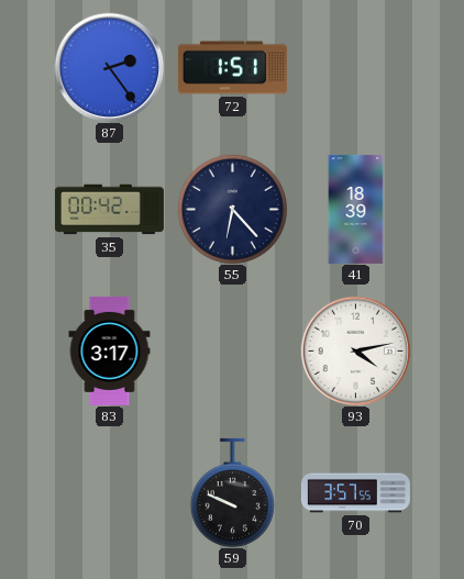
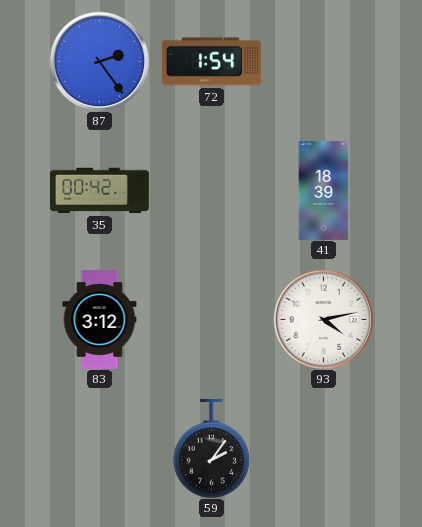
72: 1:51 -> 1:54 (211, 62)
55: 6:23 -> none (232, 209)
83: 3:17 -> 3:12 (100, 319)
59: 9:49 -> 2:06 (211, 448)
70: 3:57 -> none (355, 493)
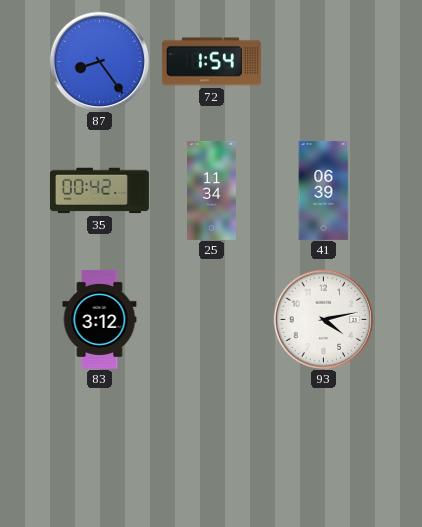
87: 2:24 -> 8:24 (99, 61)
25: none -> 11:34 (212, 190)
41: 18:39 -> 06:39 (324, 190)
59: 2:06 -> none (211, 448)
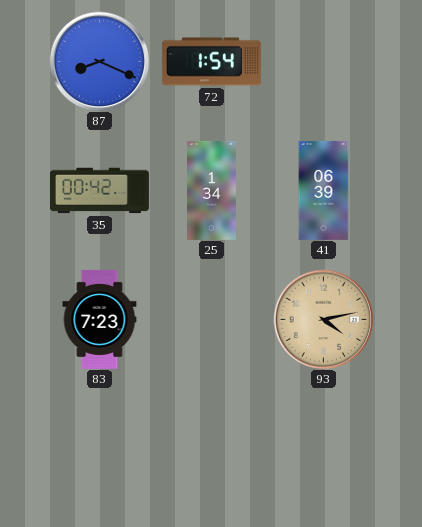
87: 8:24 -> 8:19 (99, 61)
25: 11:34 -> 1:34 (212, 190)
83: 3:12 -> 7:23 (100, 319)
93 dial: white -> champagne (323, 319)
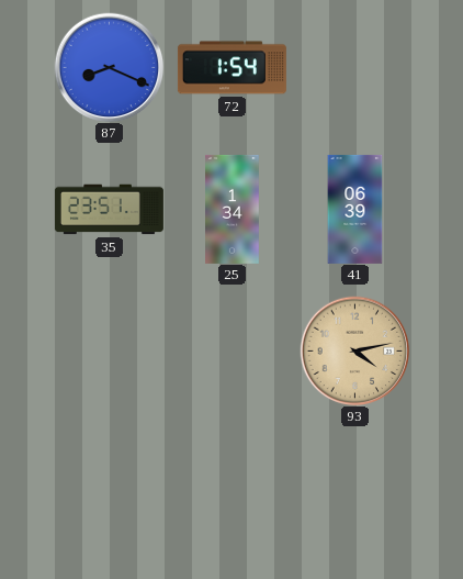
35: 00:42 -> 23:51 (109, 210)
83: 7:23 -> none (100, 319)
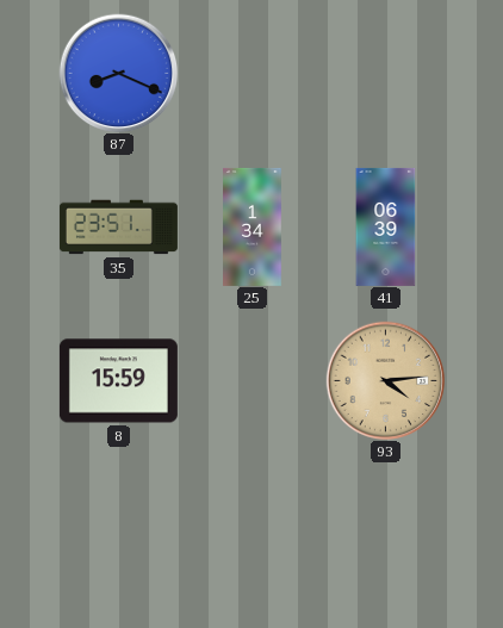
72: 1:54 -> none (231, 68)
8: none -> 15:59 (118, 381)
93: 4:13 -> 4:14 (385, 380)
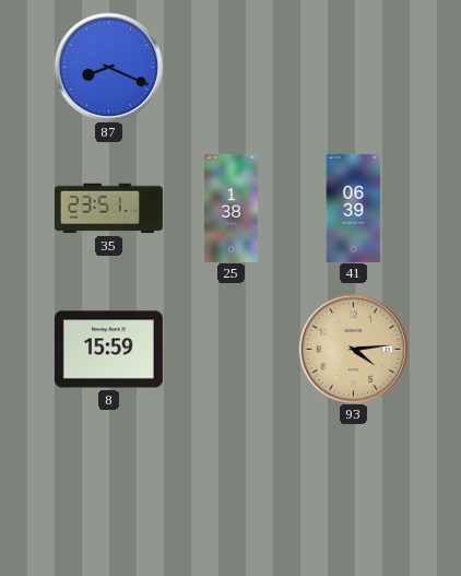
25: 1:34 -> 1:38 (232, 208)
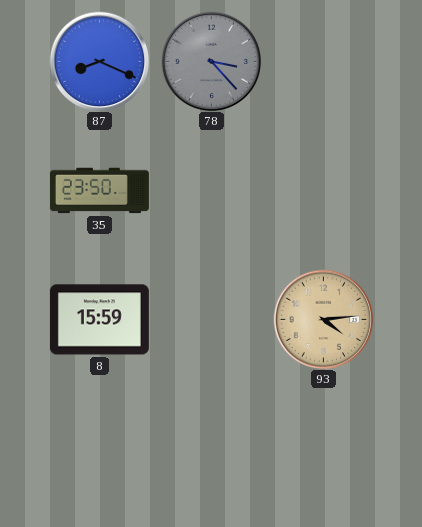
78: none -> 3:23 (211, 61)
35: 23:51 -> 23:50 (99, 191)
25: 1:38 -> none (232, 208)
41: 06:39 -> none (354, 208)
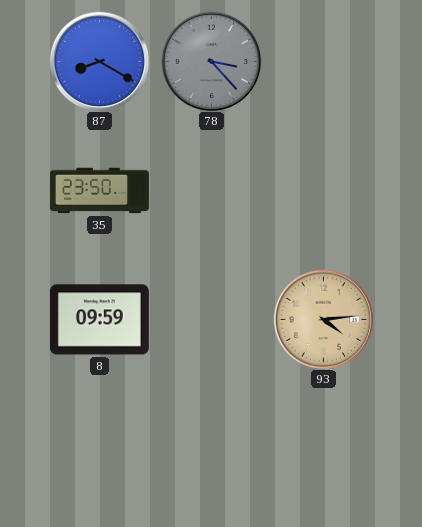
87: 8:19 -> 8:20 (99, 61)
8: 15:59 -> 09:59 (99, 320)
